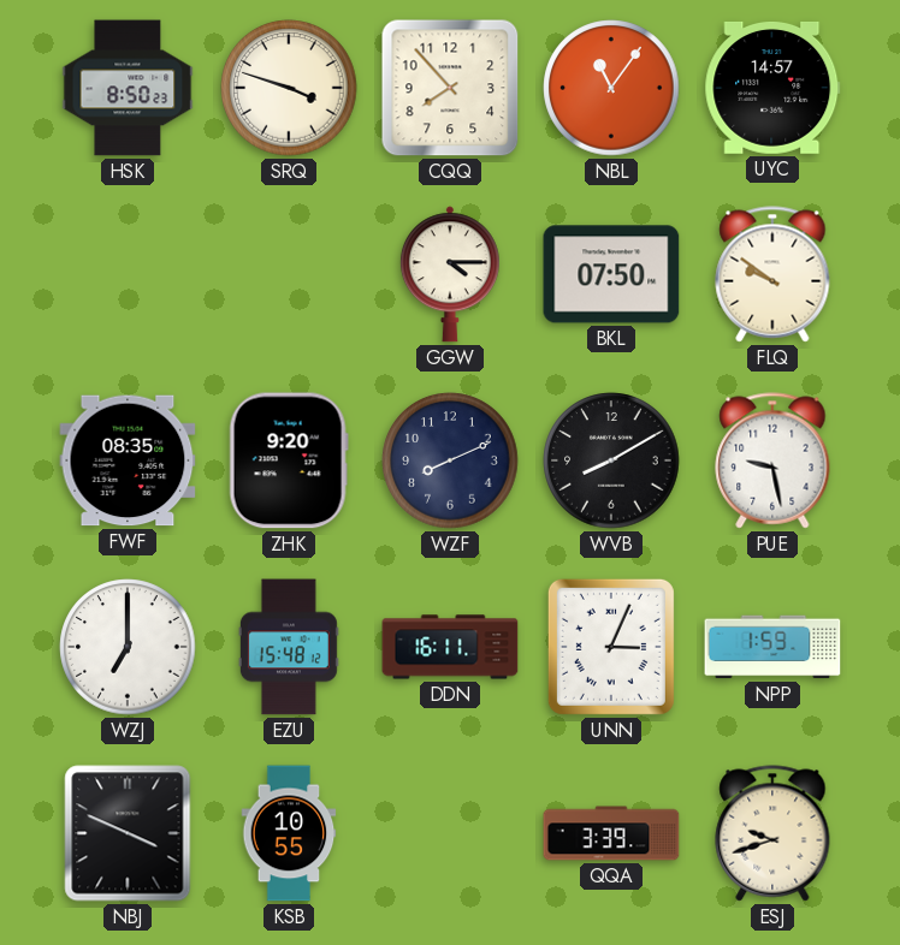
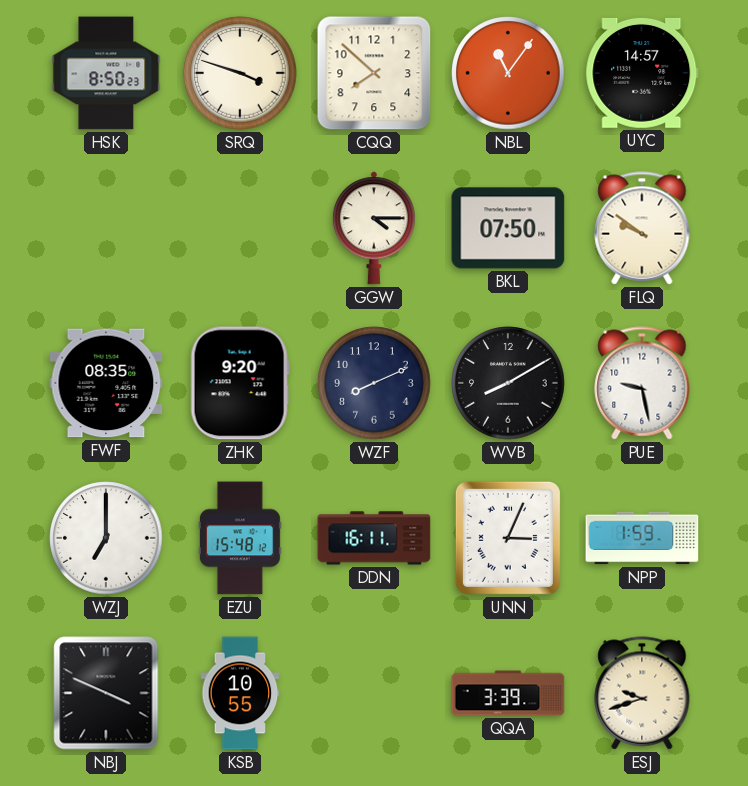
CQQ: 7:53 -> 7:52 (374, 73)
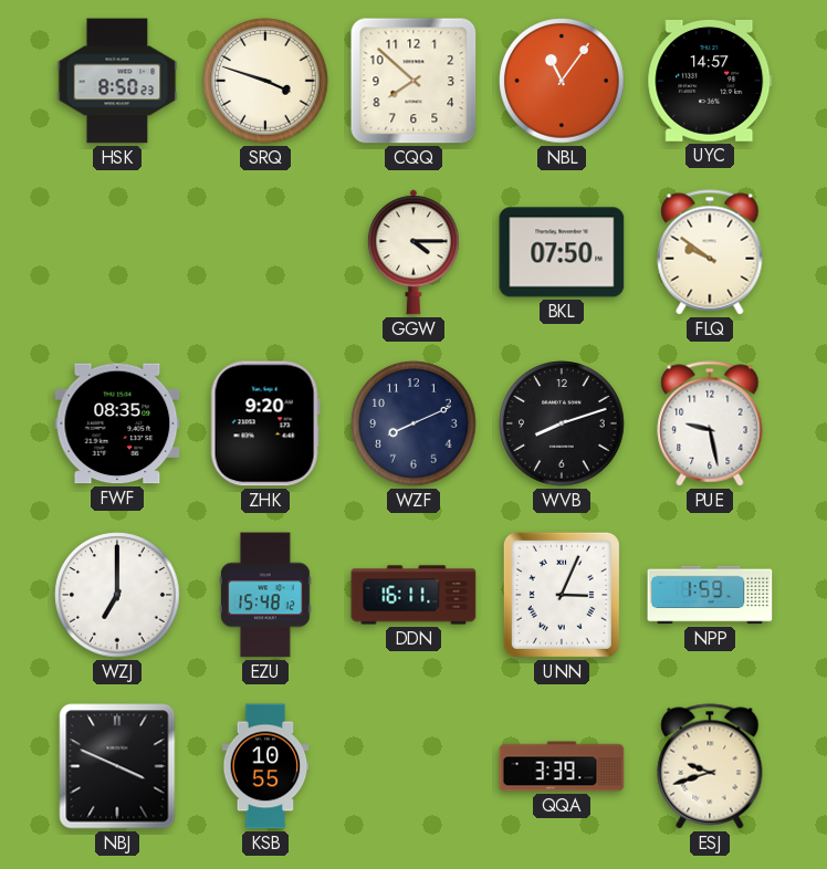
WVB: 8:10 -> 8:12 (562, 423)
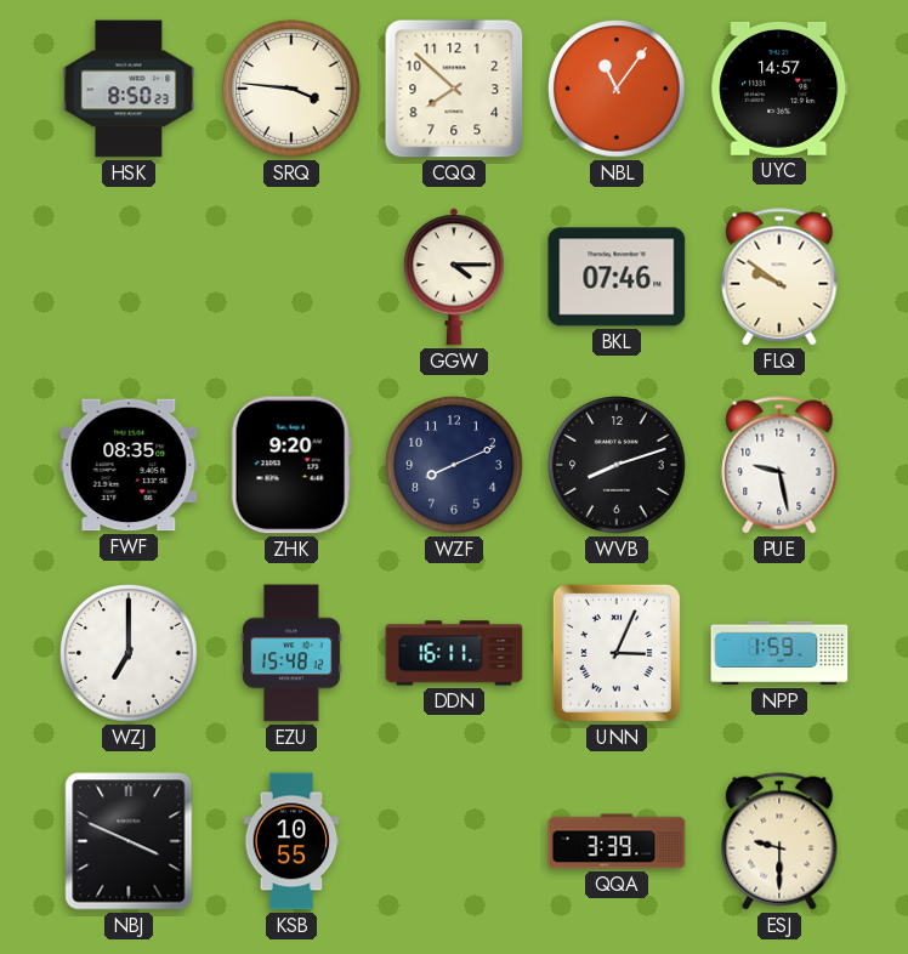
SRQ: 3:48 -> 3:46 (291, 89)
BKL: 07:50 -> 07:46 (617, 277)
ESJ: 9:42 -> 9:30 (779, 841)
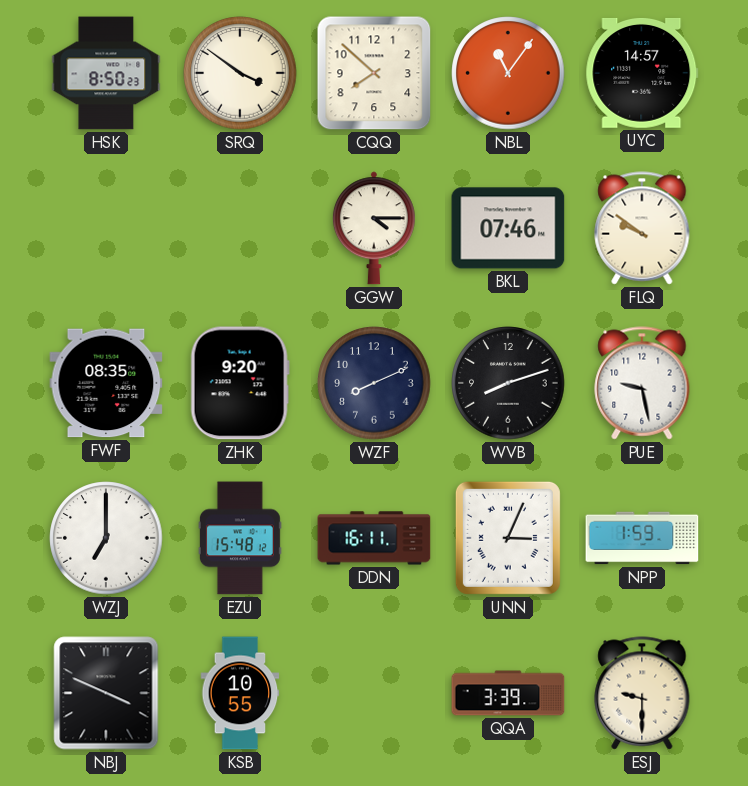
SRQ: 3:46 -> 3:51 (240, 73)
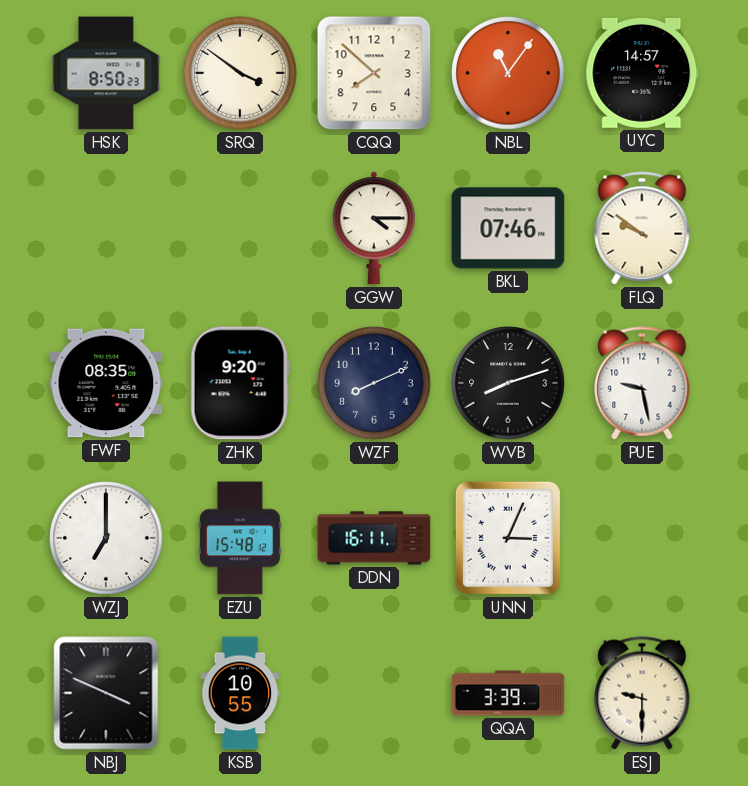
NPP: 1:59 -> none (642, 538)
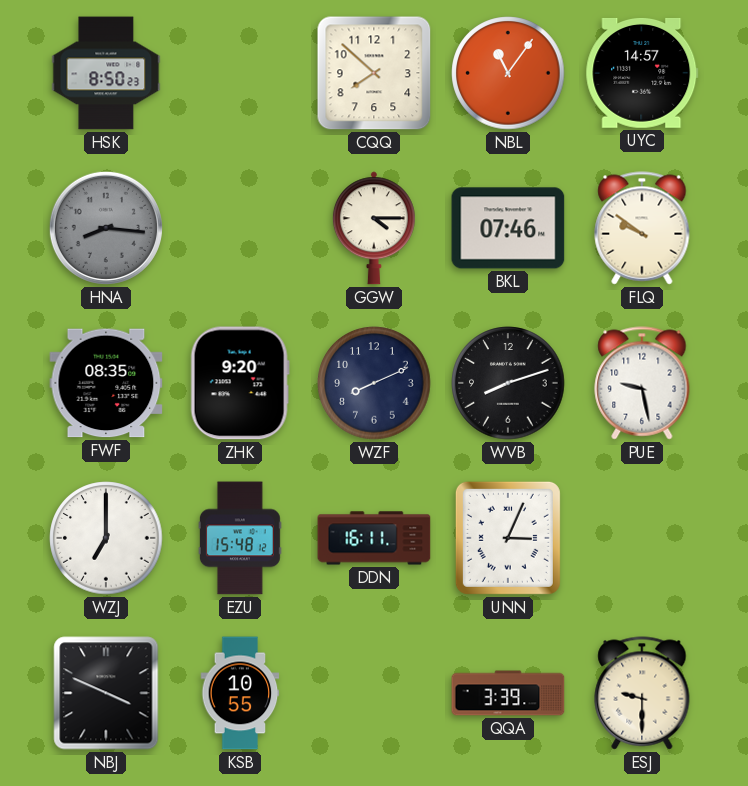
SRQ: 3:51 -> none (240, 73)
HNA: none -> 8:16 (106, 228)
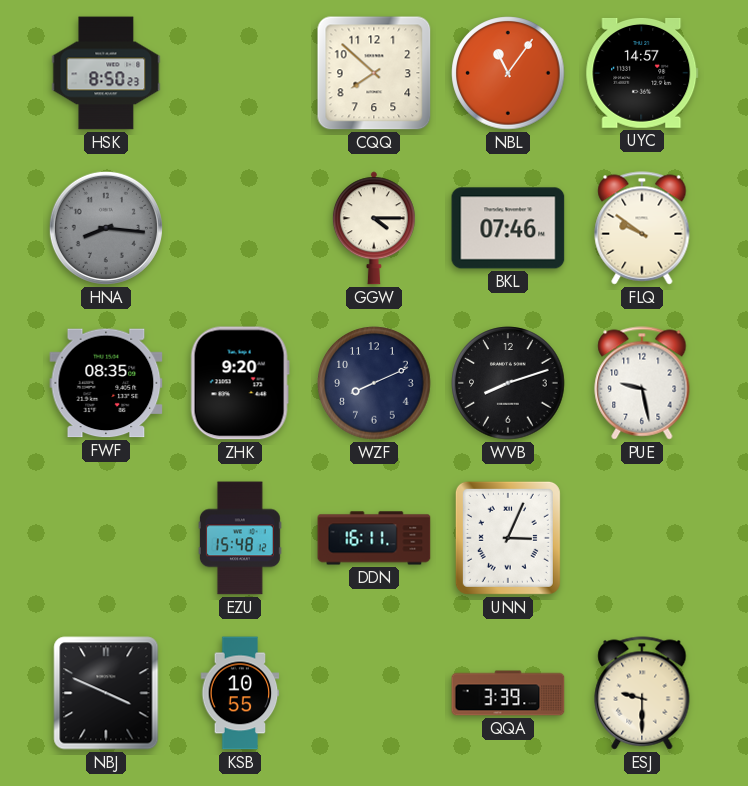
WZJ: 7:00 -> none (106, 538)
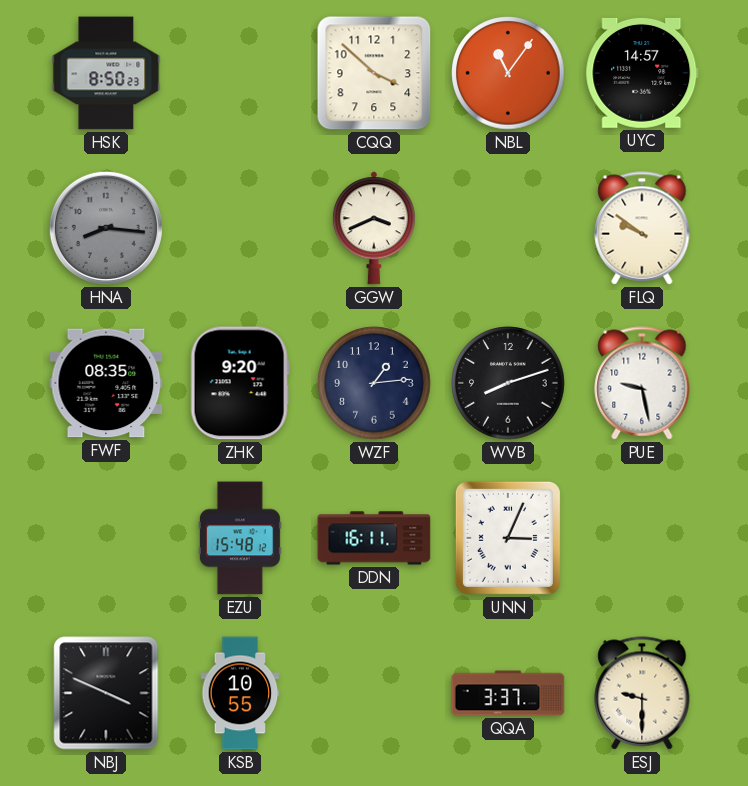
CQQ: 7:52 -> 3:52 (374, 73)
GGW: 4:15 -> 3:41 (374, 228)
BKL: 07:46 -> none (508, 228)
WZF: 8:11 -> 1:14 (374, 383)
QQA: 3:39 -> 3:37 (508, 693)
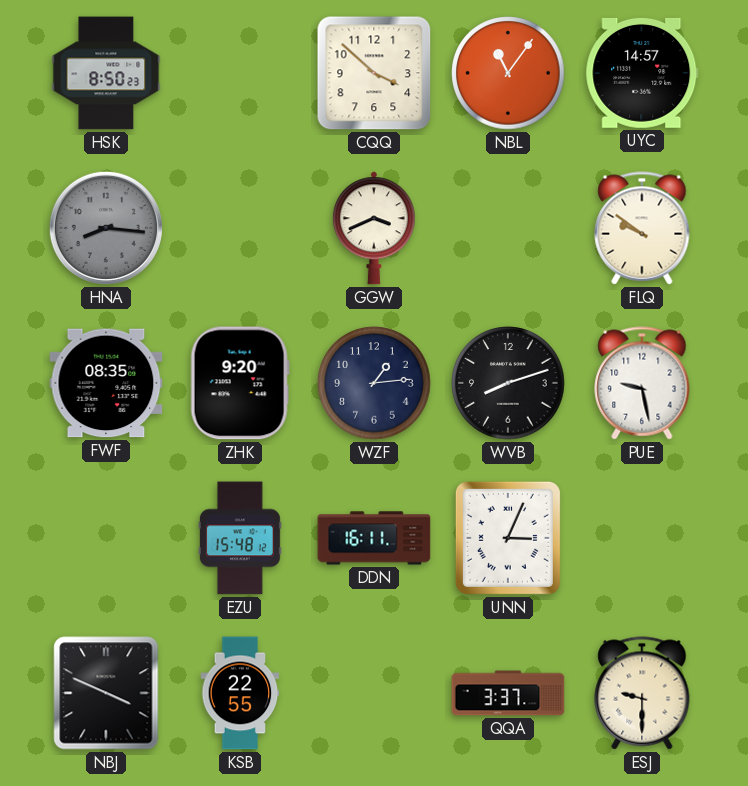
KSB: 10:55 -> 22:55 (240, 693)
